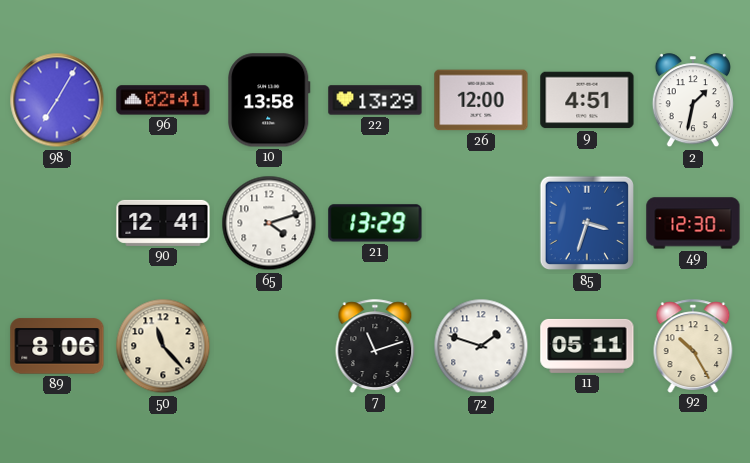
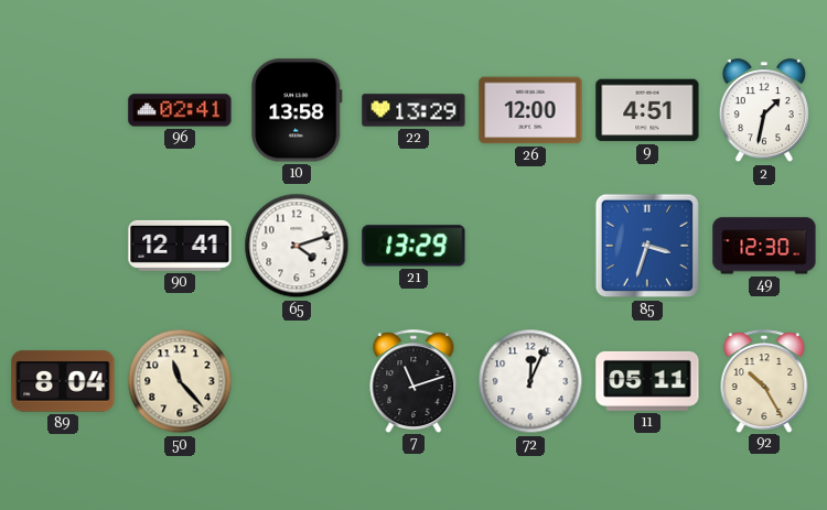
98: 7:05 -> none (57, 100)
89: 8:06 -> 8:04 (63, 381)
72: 1:48 -> 12:04 (530, 381)
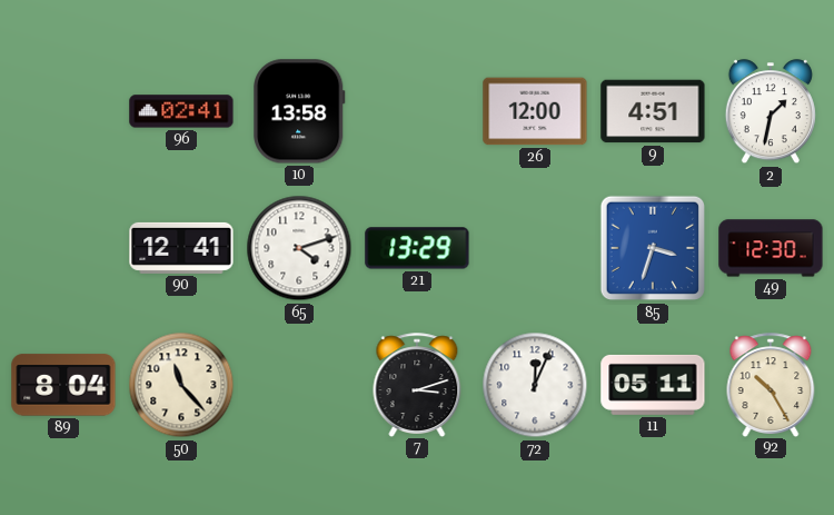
22: 13:29 -> none (413, 110)
7: 11:12 -> 3:12 (417, 385)
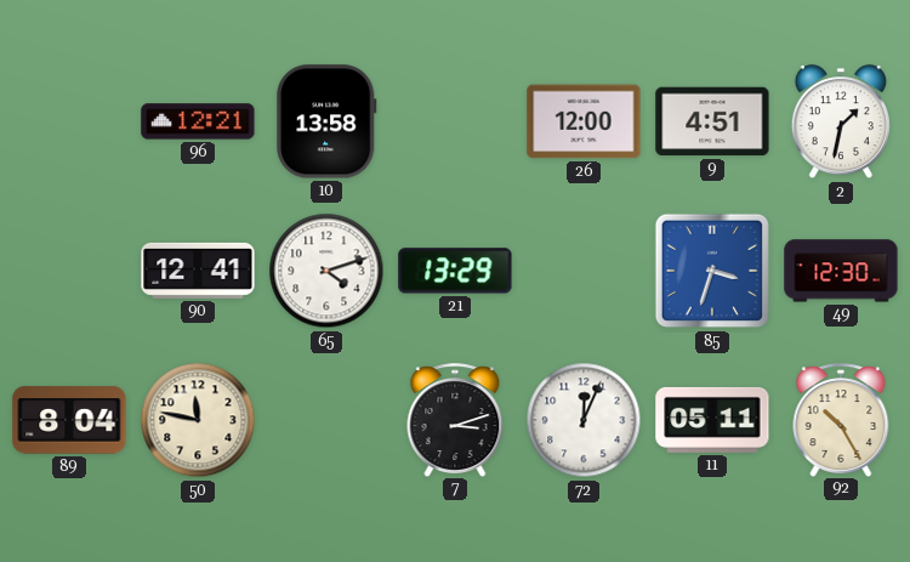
96: 02:41 -> 12:21 (198, 121)
50: 11:23 -> 11:47 (198, 420)
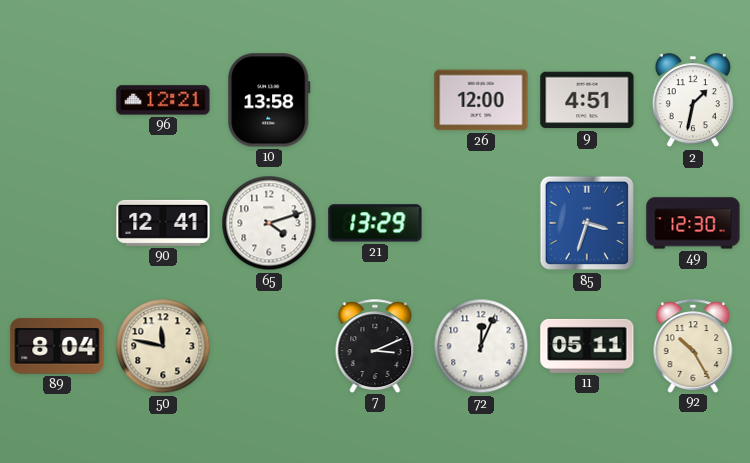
7: 3:12 -> 3:11 (375, 346)
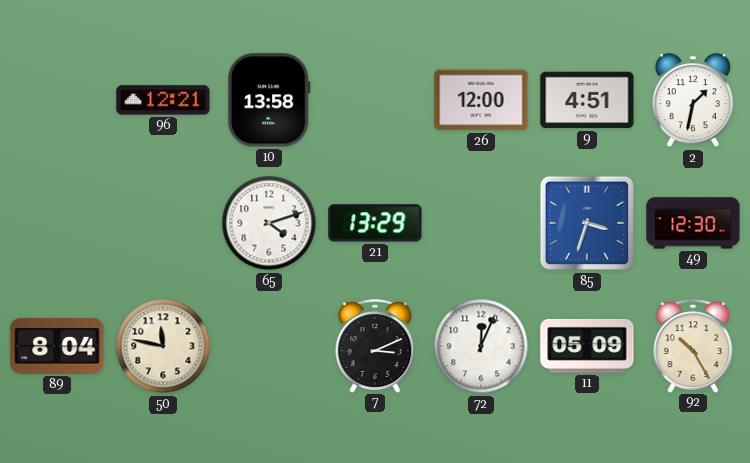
90: 12:41 -> none (163, 223)
11: 05:11 -> 05:09 (587, 346)
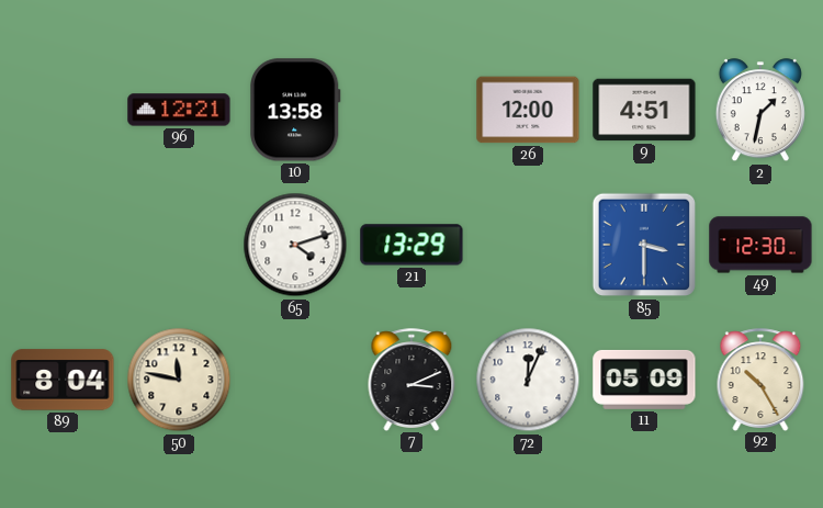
85: 3:33 -> 3:30 (644, 245)
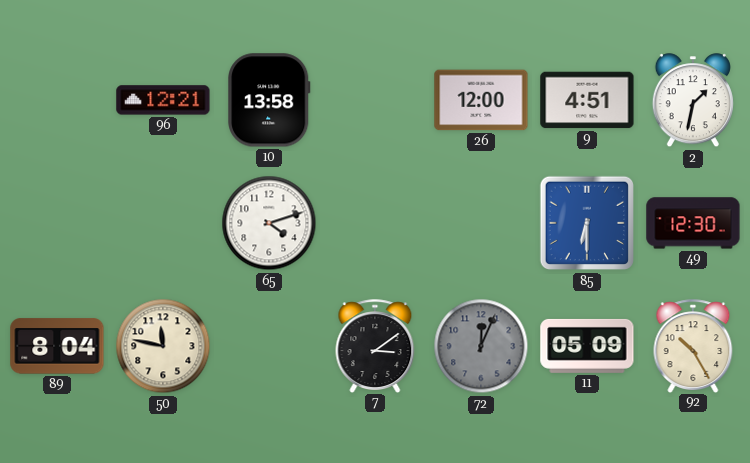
21: 13:29 -> none (411, 245)
85: 3:30 -> 6:30 (587, 223)
7: 3:11 -> 3:09 (375, 346)
72 dial: white -> grey (481, 346)
